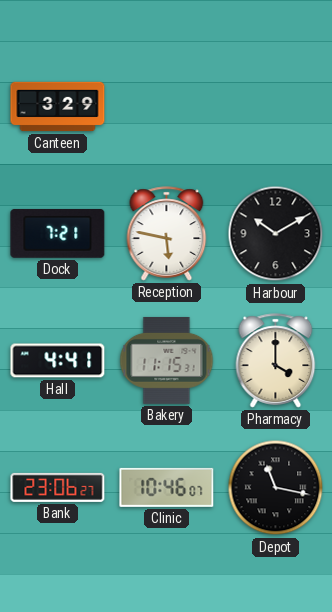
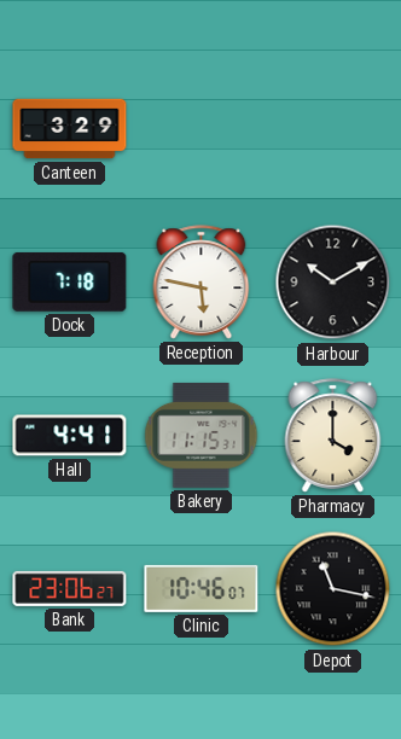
Dock: 7:21 -> 7:18 (70, 283)
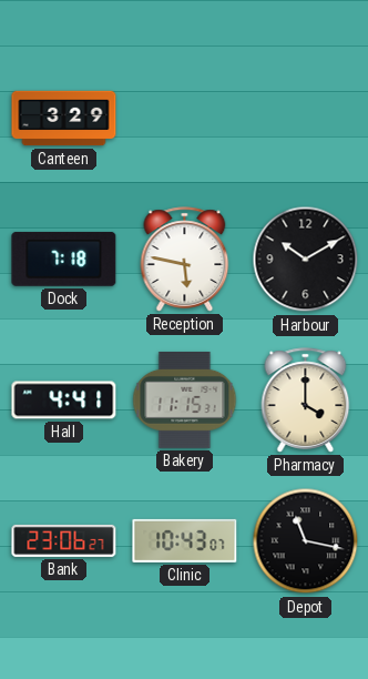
Clinic: 10:46 -> 10:43 (185, 540)
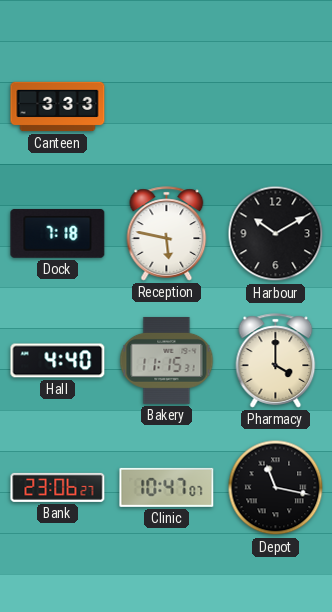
Canteen: 3:29 -> 3:33 (58, 107)
Hall: 4:41 -> 4:40 (58, 361)
Clinic: 10:43 -> 10:47 (167, 487)
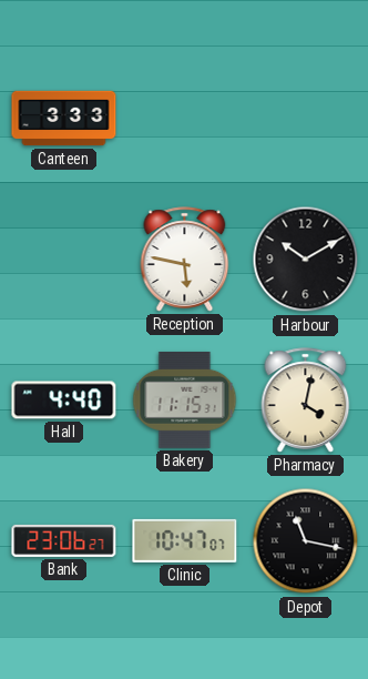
Dock: 7:18 -> none (58, 234)
Pharmacy: 4:00 -> 4:02 (306, 401)
